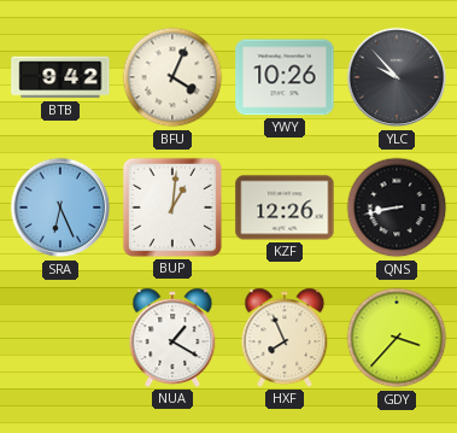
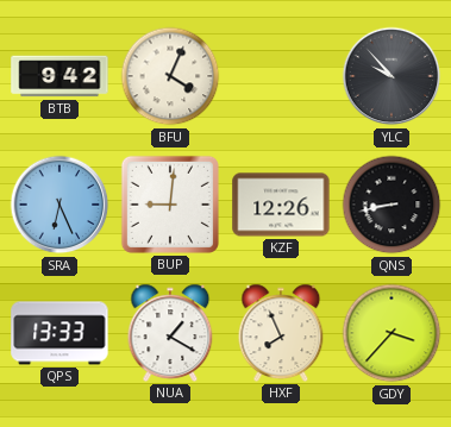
YWY: 10:26 -> none (285, 77)
BUP: 1:01 -> 9:01 (170, 205)
QPS: none -> 13:33 (59, 333)
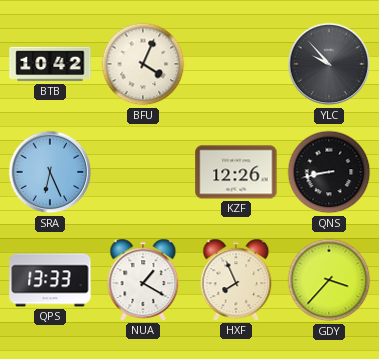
BTB: 9:42 -> 10:42 (50, 64)
BUP: 9:01 -> none (170, 205)
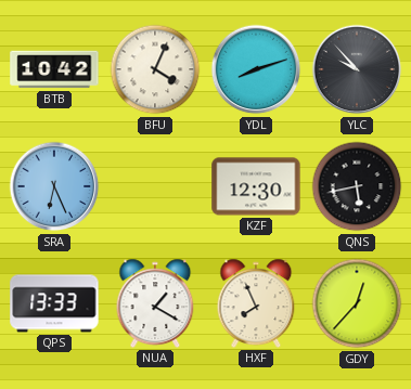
YDL: none -> 8:12 (256, 69)
KZF: 12:26 -> 12:30 (256, 186)
QNS: 8:43 -> 5:43 (357, 186)
GDY: 3:37 -> 12:37 (357, 303)
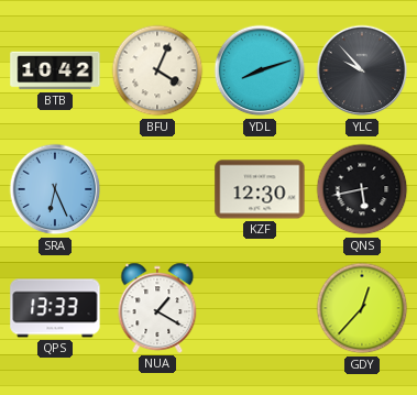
HXF: 7:56 -> none (256, 303)
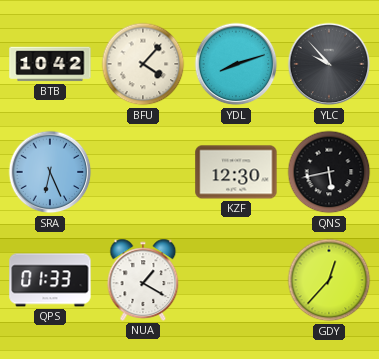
BFU: 4:04 -> 4:07 (143, 64)
QPS: 13:33 -> 01:33 (50, 280)
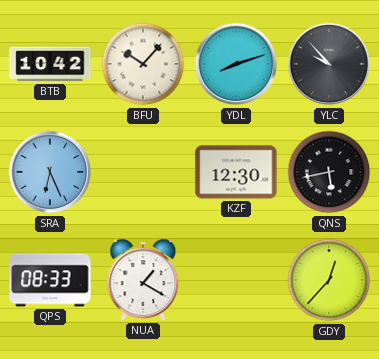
BFU: 4:07 -> 10:07 (143, 64)
QPS: 01:33 -> 08:33 (50, 280)
